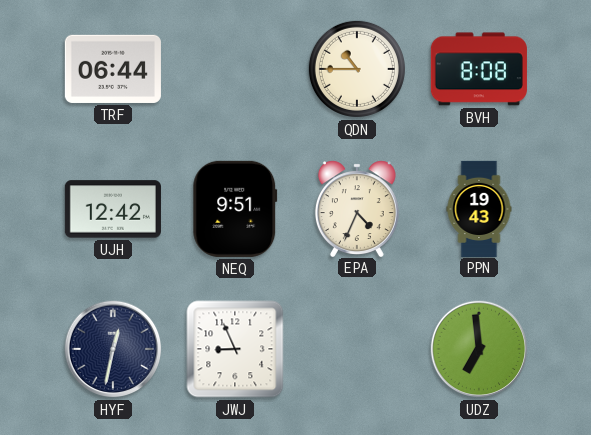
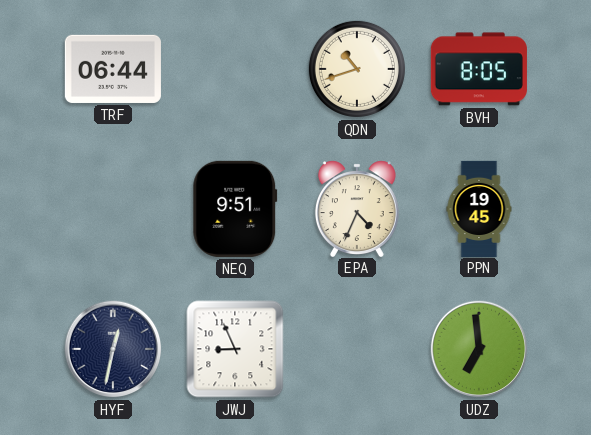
QDN: 10:45 -> 10:42 (357, 69)
BVH: 8:08 -> 8:05 (479, 69)
UJH: 12:42 -> none (113, 209)
PPN: 19:43 -> 19:45 (479, 208)
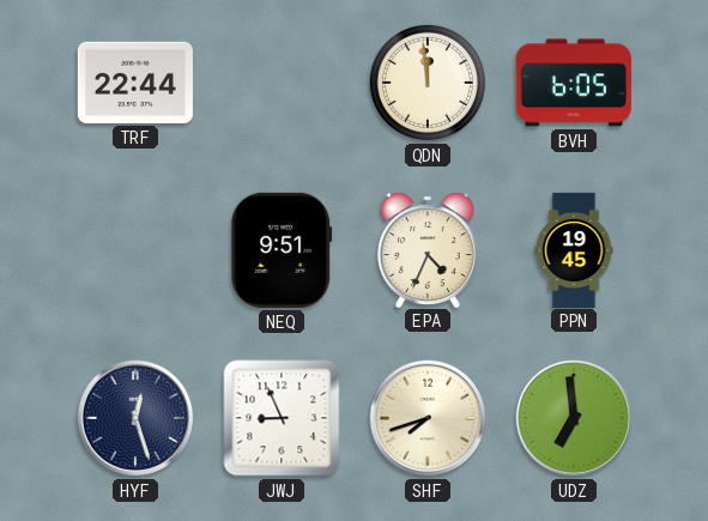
TRF: 06:44 -> 22:44 (135, 83)
QDN: 10:42 -> 11:59 (428, 83)
BVH: 8:05 -> 6:05 (574, 83)
HYF: 12:32 -> 12:27 (135, 418)
SHF: none -> 7:42 (428, 418)
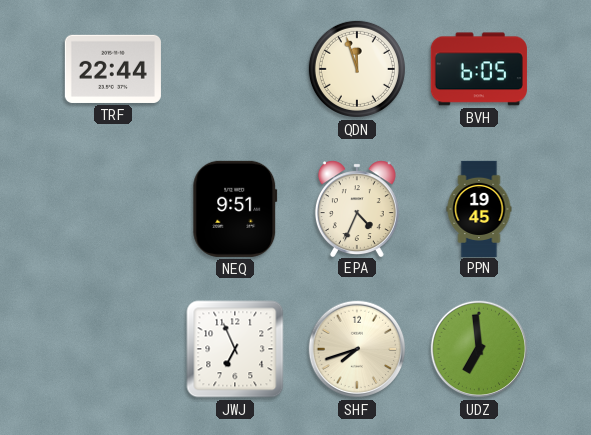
QDN: 11:59 -> 11:57 (357, 69)
HYF: 12:27 -> none (135, 418)
JWJ: 8:56 -> 6:56 (235, 349)
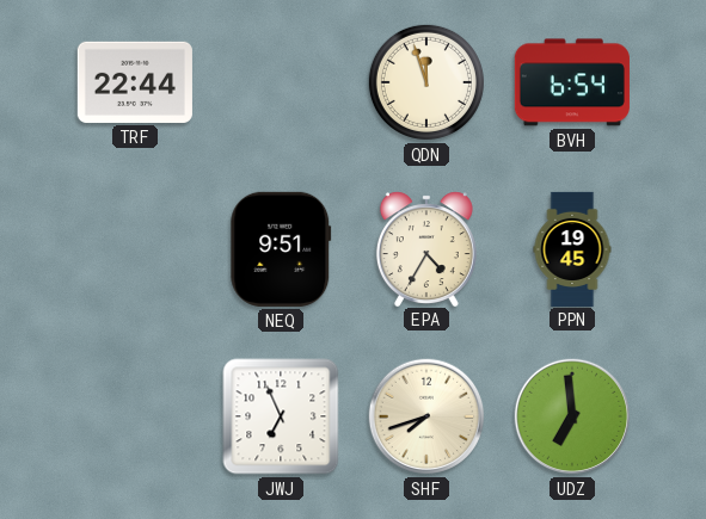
BVH: 6:05 -> 6:54 (572, 82)
EPA: 4:34 -> 4:35 (426, 248)
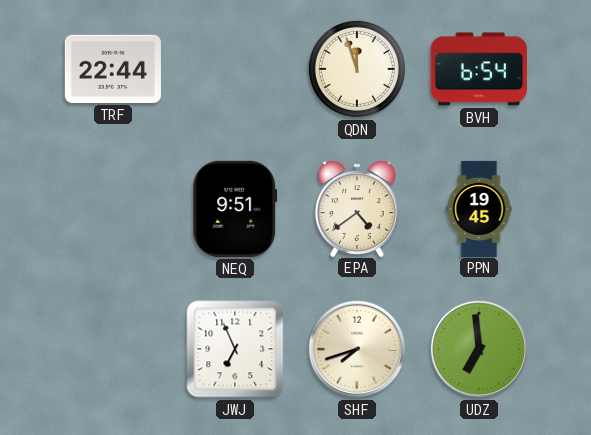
EPA: 4:35 -> 4:39 (357, 208)
